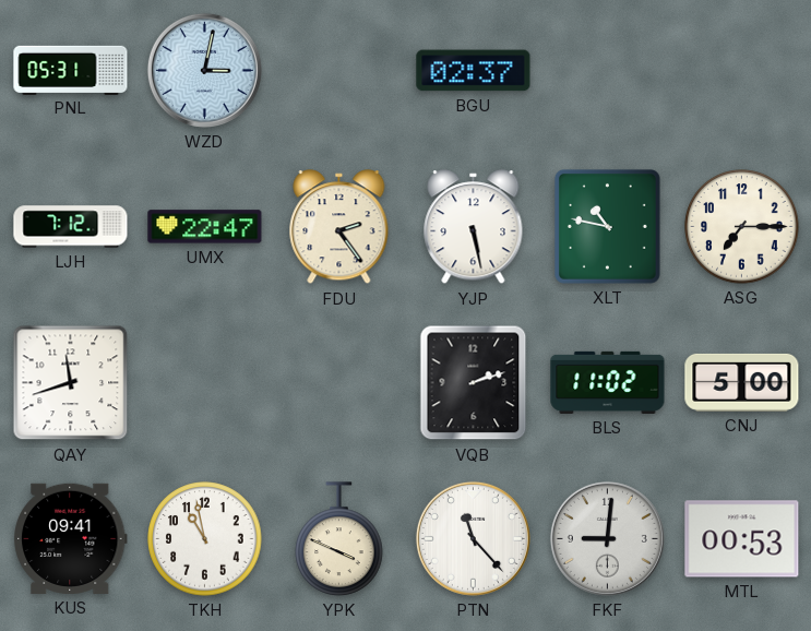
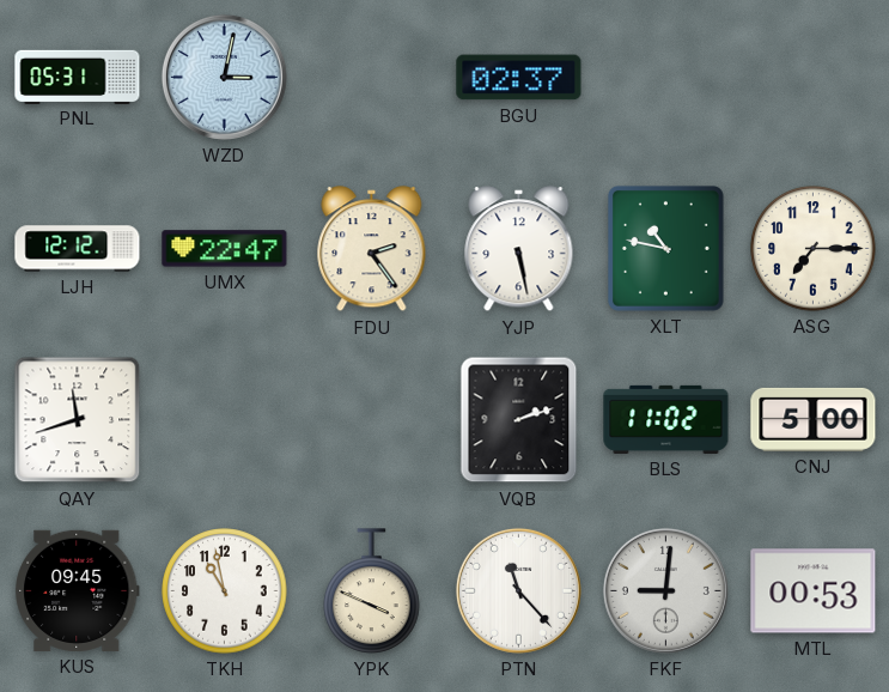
LJH: 7:12 -> 12:12 (78, 249)
KUS: 09:41 -> 09:45 (77, 590)
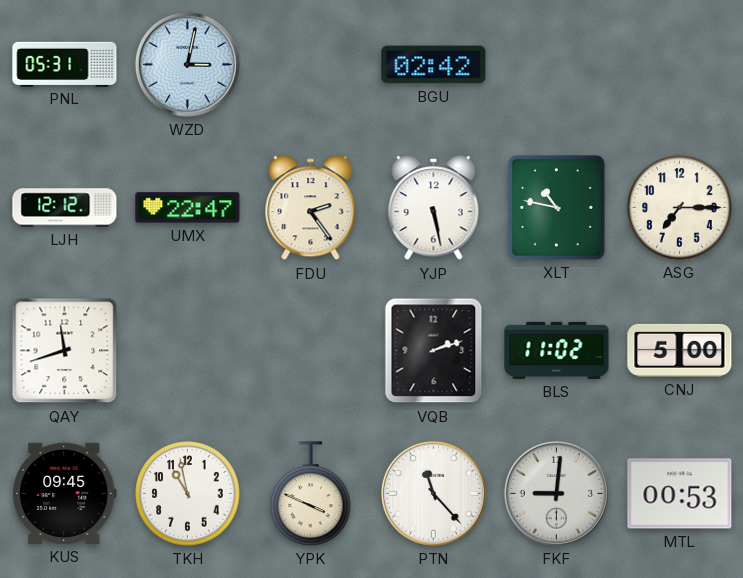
BGU: 02:37 -> 02:42 (434, 65)
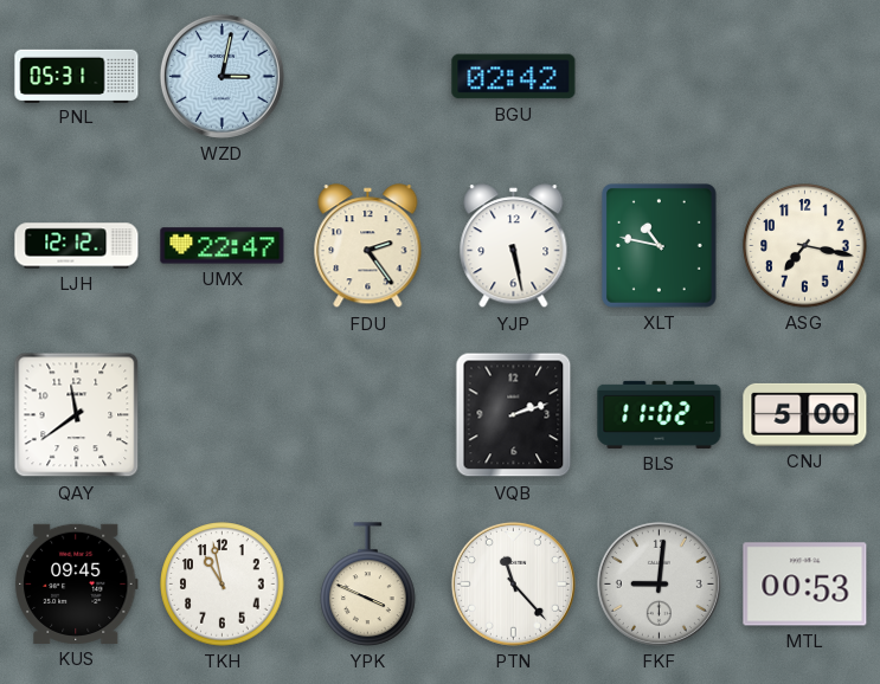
ASG: 7:15 -> 7:17 (805, 246)
QAY: 11:42 -> 11:39 (77, 415)
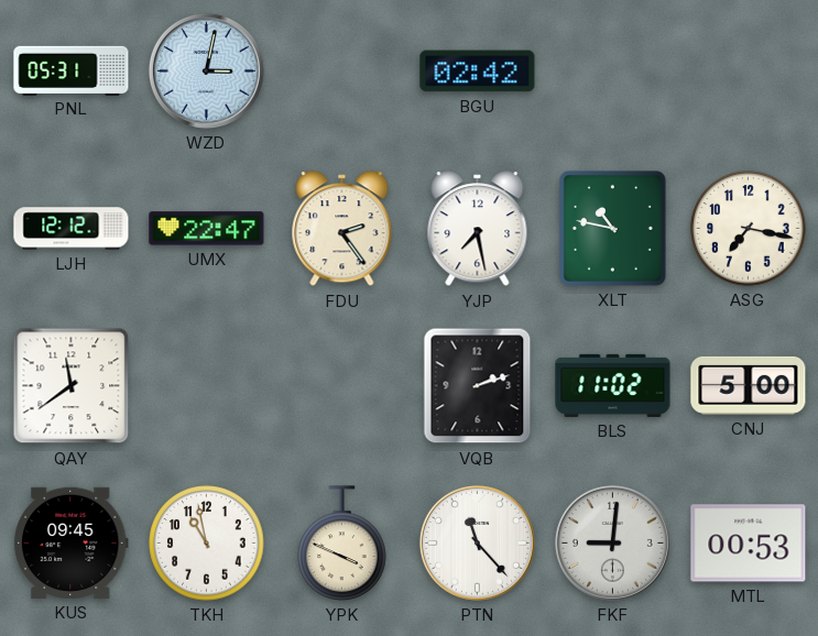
YJP: 5:28 -> 7:28 (478, 229)
